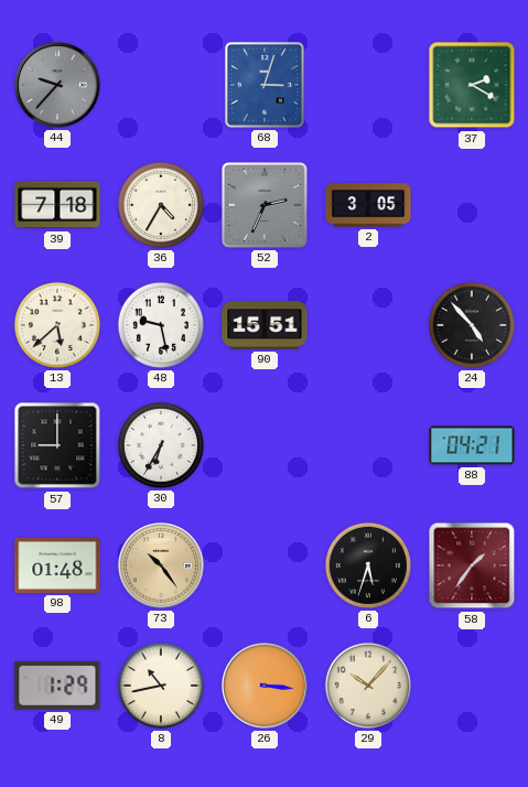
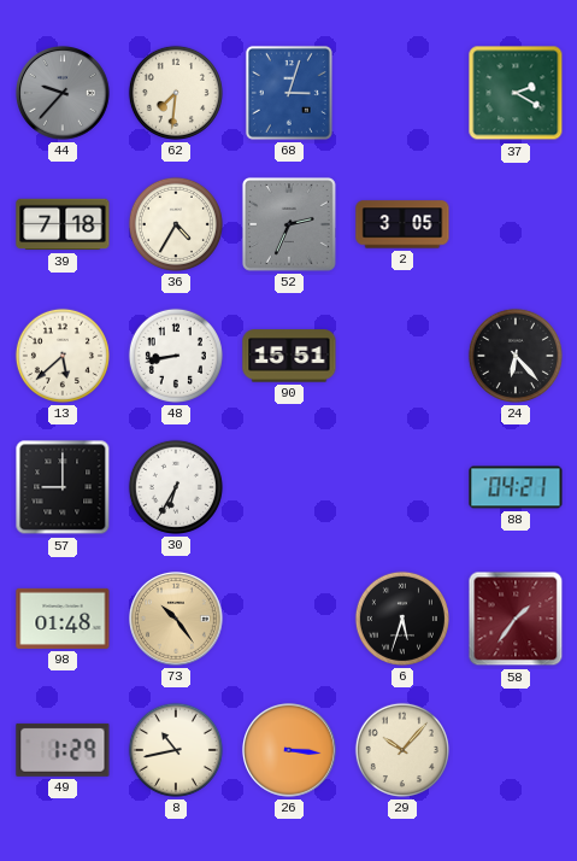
62: none -> 7:31 (176, 93)
48: 9:28 -> 8:43 (176, 356)
24: 4:53 -> 6:23 (516, 356)
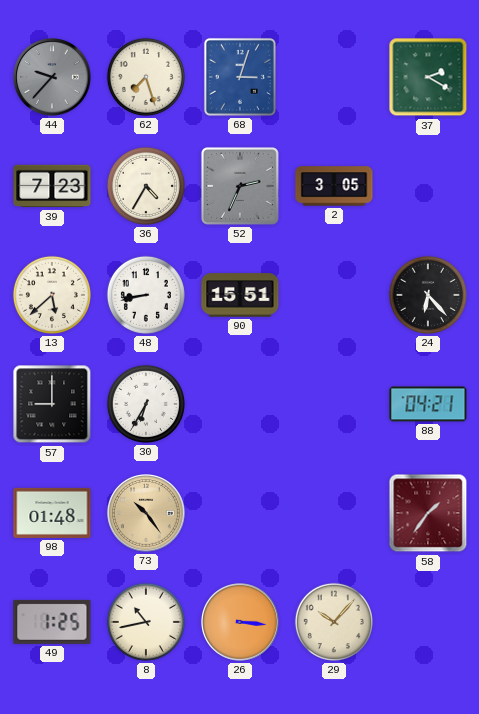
62: 7:31 -> 7:27 (146, 77)
39: 7:18 -> 7:23 (52, 186)
6: 5:33 -> none (402, 619)
49: 1:29 -> 1:25 (52, 622)
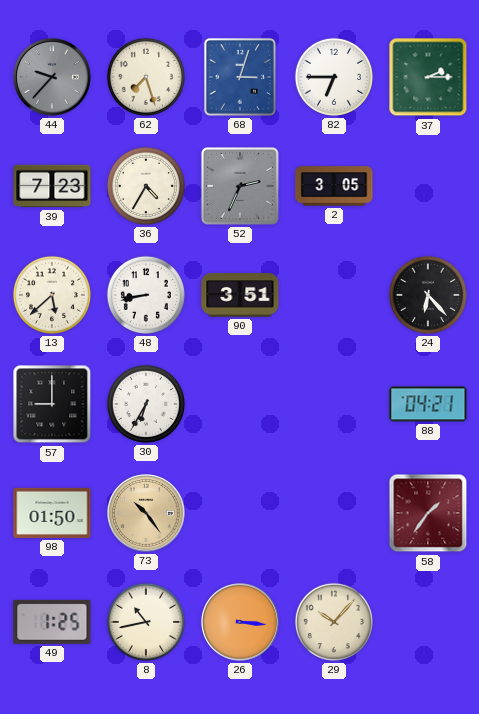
82: none -> 6:45 (334, 77)
37: 2:20 -> 2:15 (428, 77)
90: 15:51 -> 3:51 (240, 295)
98: 01:48 -> 01:50 (52, 513)
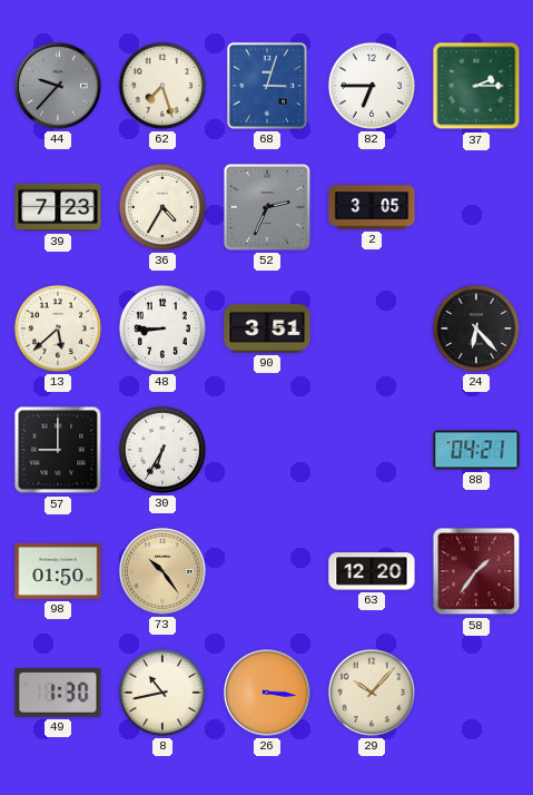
48: 8:43 -> 8:45 (162, 328)
63: none -> 12:20 (372, 571)
49: 1:25 -> 1:30 (58, 693)
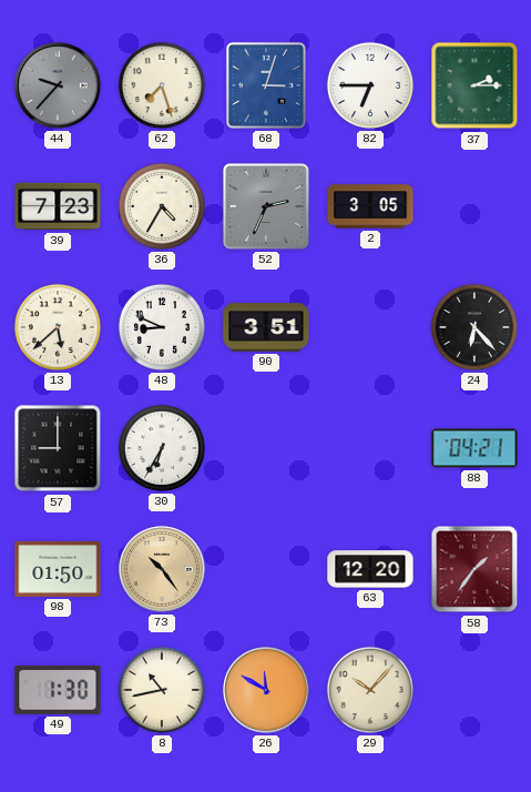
48: 8:45 -> 8:49 (162, 327)
26: 3:16 -> 11:50 (267, 691)
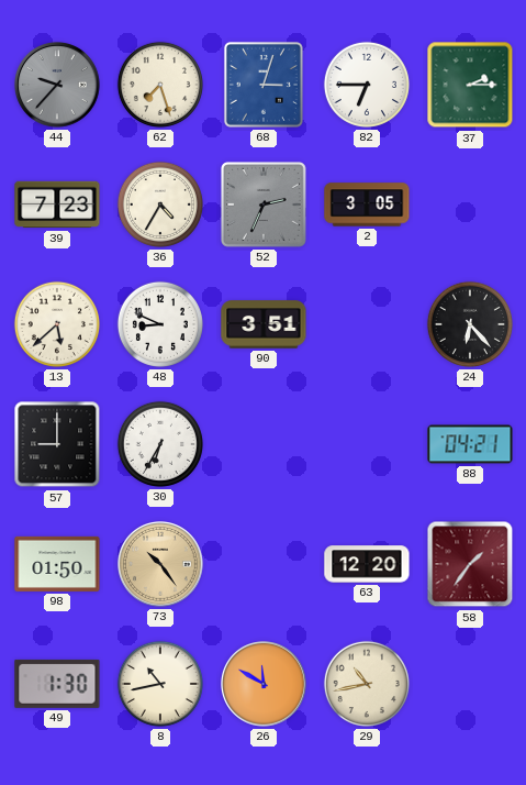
29: 10:07 -> 10:43 (367, 684)
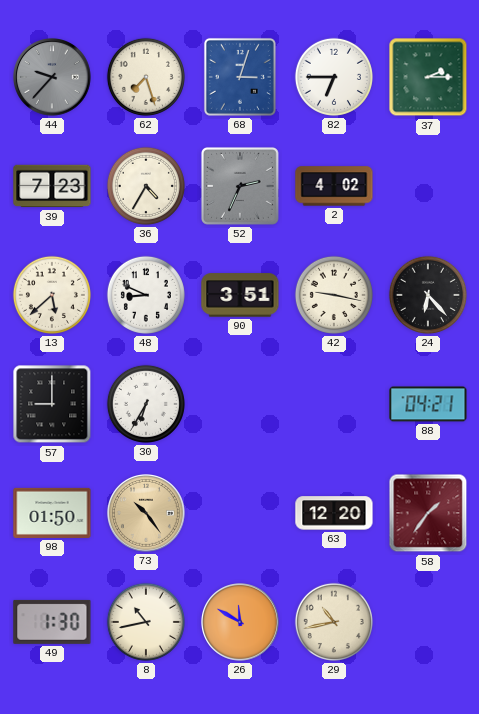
2: 3:05 -> 4:02 (334, 186)
42: none -> 9:17 (334, 295)
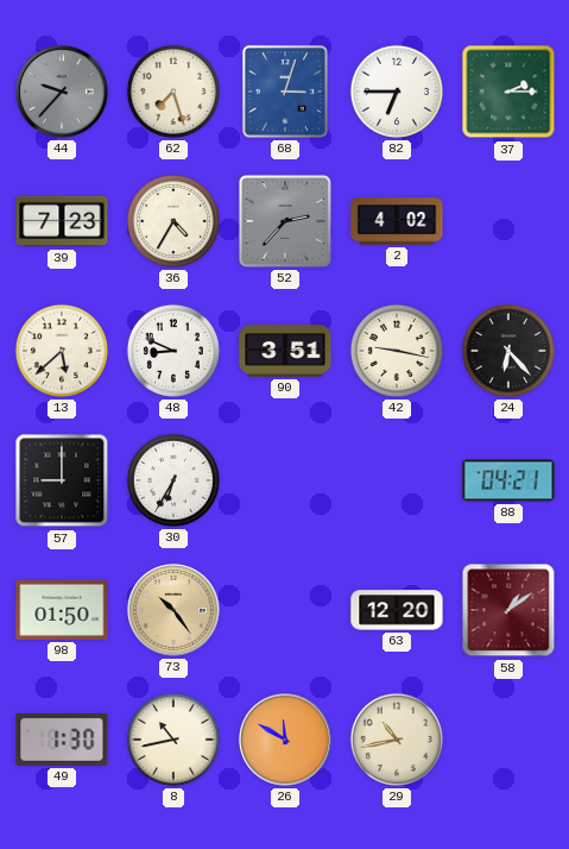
52: 2:34 -> 2:37 (285, 221)
58: 1:36 -> 1:09 (508, 610)
